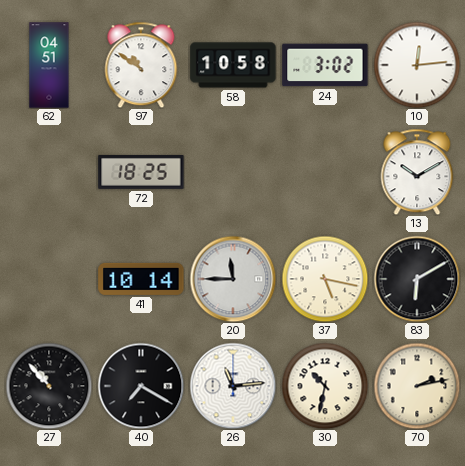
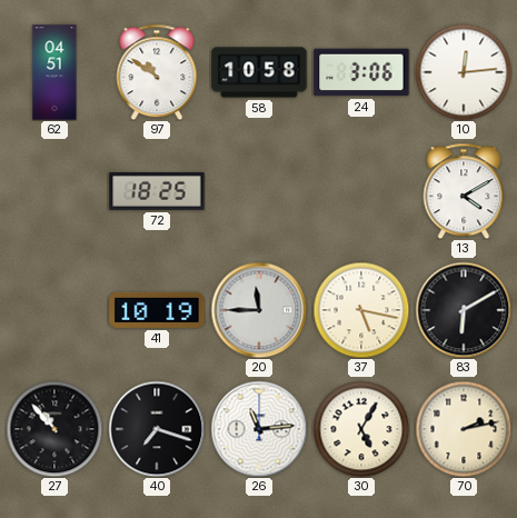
24: 3:02 -> 3:06 (361, 72)
13: 10:10 -> 4:10 (464, 191)
41: 10:14 -> 10:19 (157, 310)
40: 7:20 -> 7:18 (157, 429)
30: 10:32 -> 5:05 (361, 429)
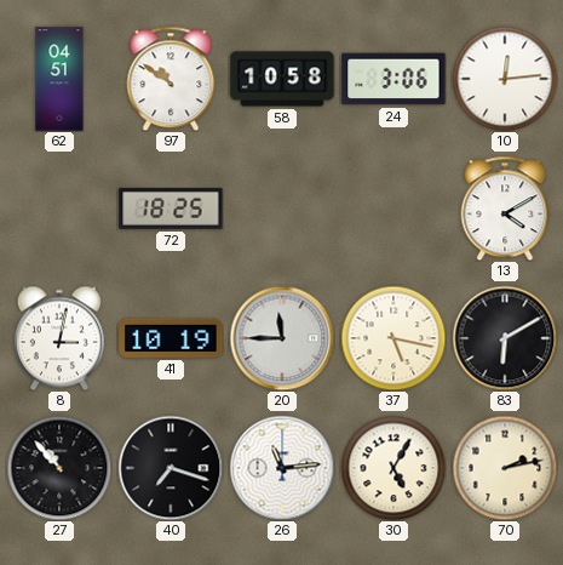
8: none -> 3:02 (59, 338)
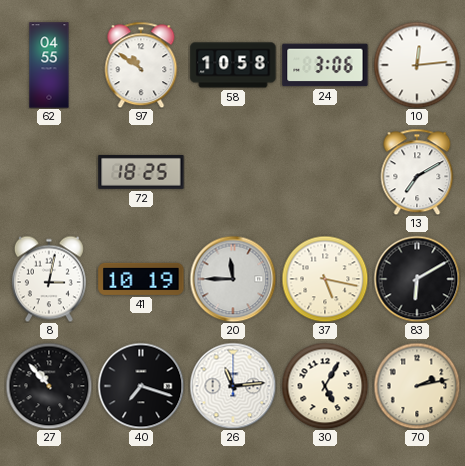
62: 04:51 -> 04:55 (49, 65)
13: 4:10 -> 7:10 (417, 172)
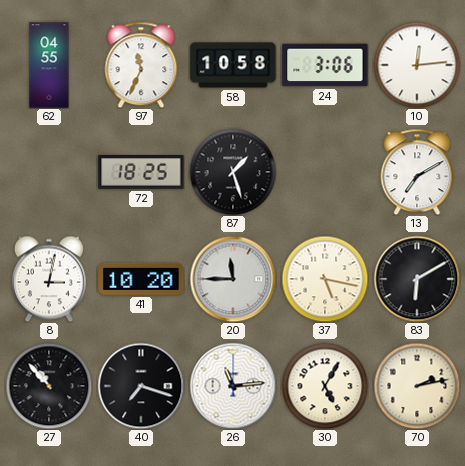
97: 10:51 -> 11:34 (141, 65)
87: none -> 1:27 (233, 172)
41: 10:19 -> 10:20 (141, 279)
